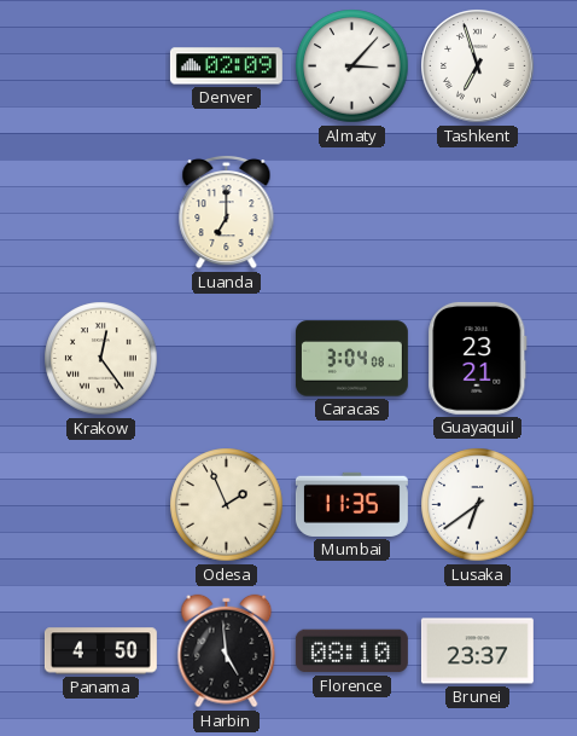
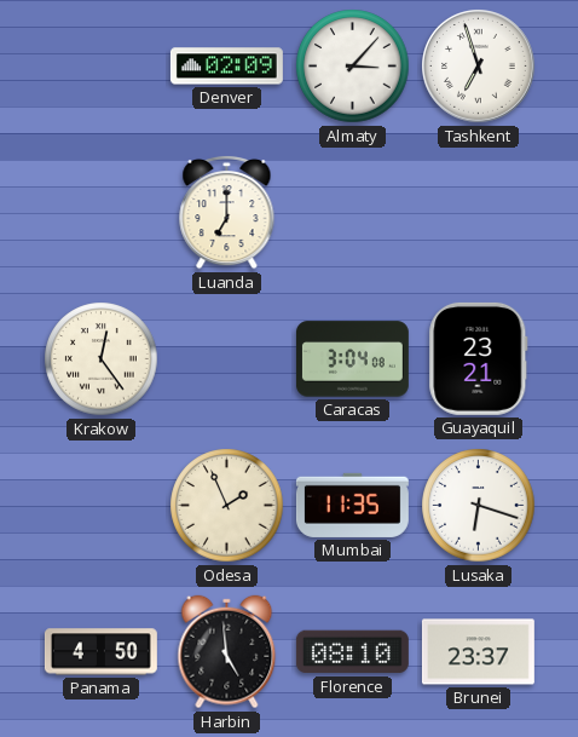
Lusaka: 6:39 -> 6:18 (479, 506)
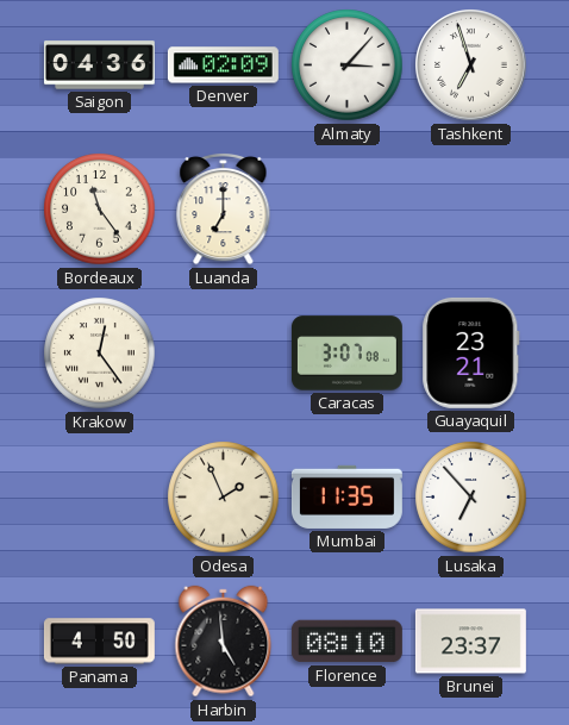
Saigon: none -> 04:36 (99, 65)
Bordeaux: none -> 11:24 (100, 210)
Caracas: 3:04 -> 3:07 (346, 354)
Lusaka: 6:18 -> 6:53 (471, 498)
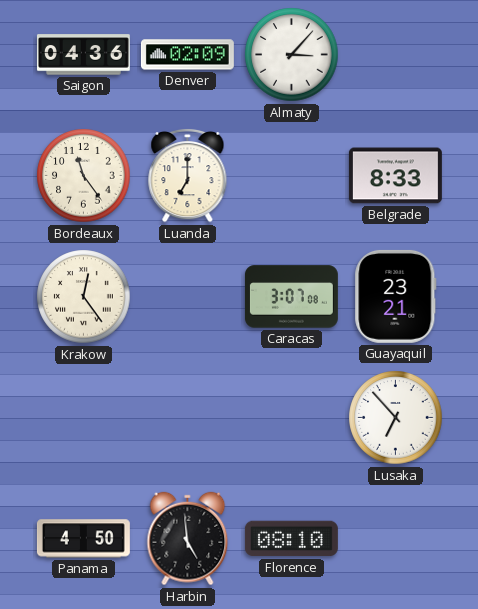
Tashkent: 6:57 -> none (471, 65)
Belgrade: none -> 8:33 (395, 176)
Odesa: 1:56 -> none (224, 498)
Mumbai: 11:35 -> none (346, 496)
Brunei: 23:37 -> none (470, 642)
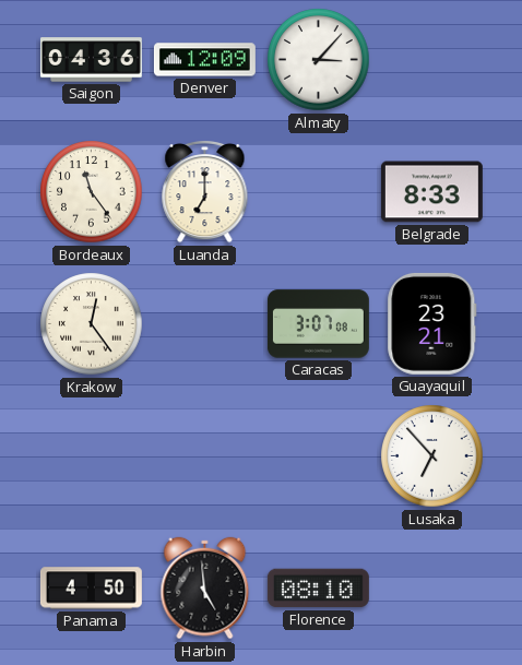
Denver: 02:09 -> 12:09 (204, 60)
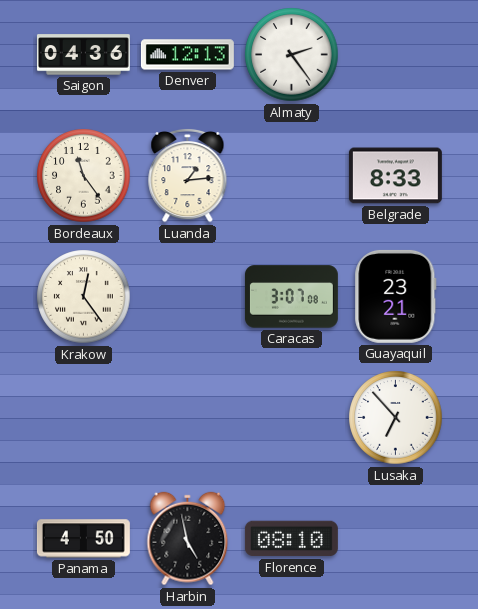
Denver: 12:09 -> 12:13 (187, 55)
Almaty: 3:07 -> 2:24 (292, 55)
Luanda: 7:00 -> 1:14 (188, 175)
Harbin: 4:59 -> 4:58 (188, 539)
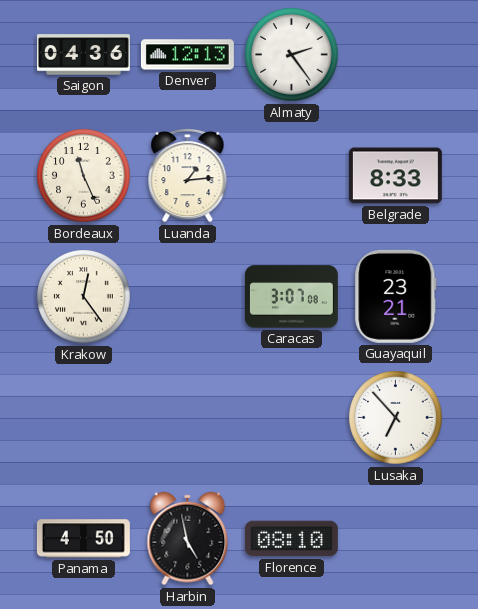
Bordeaux: 11:24 -> 11:26 (84, 176)
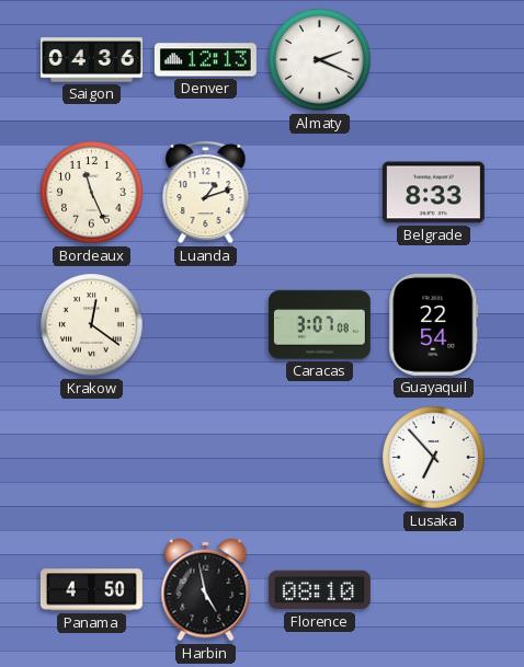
Almaty: 2:24 -> 2:19 (320, 60)
Luanda: 1:14 -> 1:12 (206, 192)
Krakow: 12:24 -> 12:21 (92, 325)
Guayaquil: 23:21 -> 22:54 (434, 324)
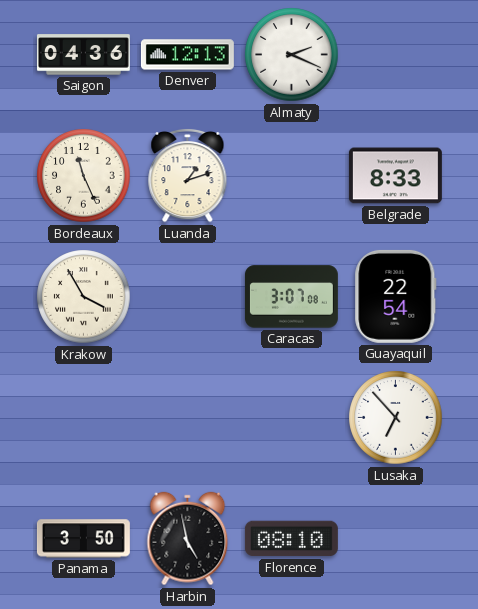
Krakow: 12:21 -> 3:55 (84, 297)
Panama: 4:50 -> 3:50 (83, 539)
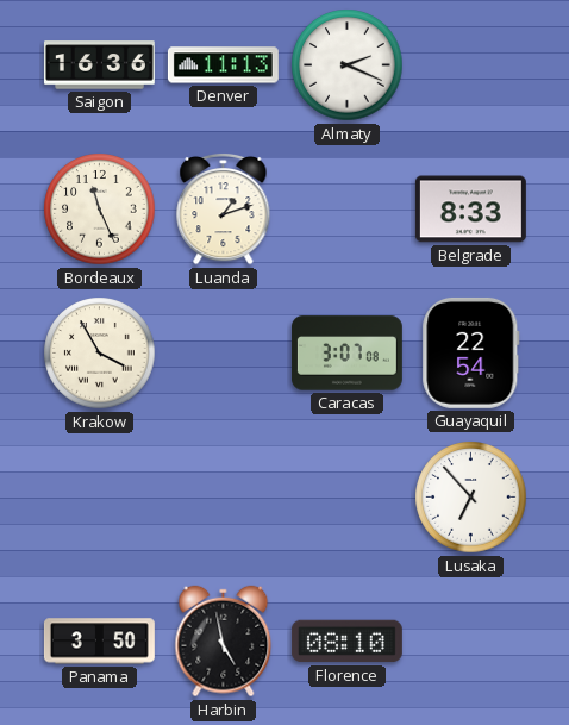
Saigon: 04:36 -> 16:36 (99, 65)
Denver: 12:13 -> 11:13 (223, 65)
